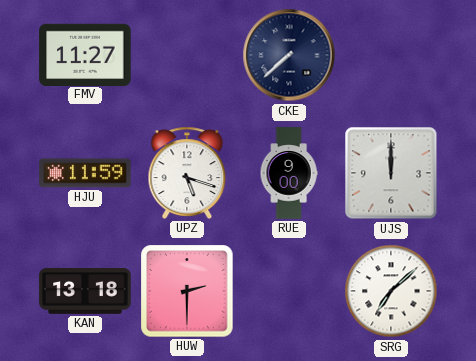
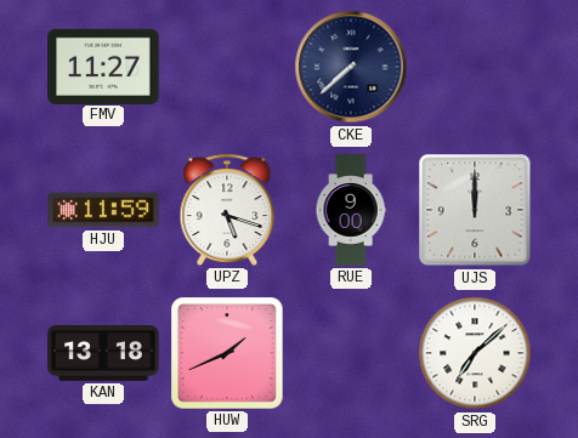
HUW: 2:30 -> 1:41 (227, 353)
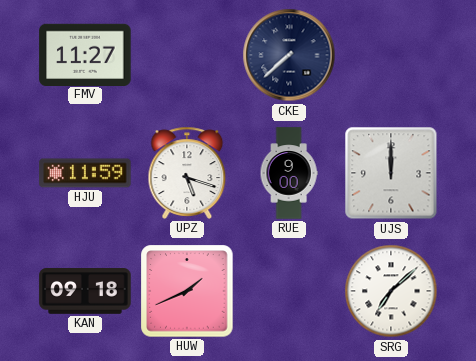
KAN: 13:18 -> 09:18 (85, 292)
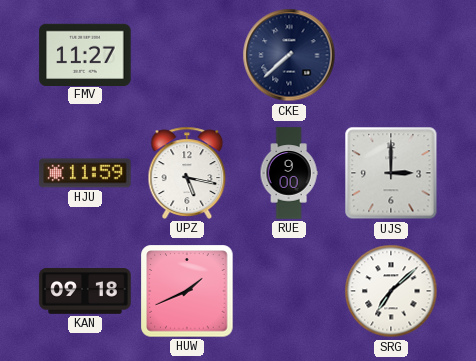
UPZ: 5:18 -> 5:17 (187, 173)
UJS: 12:00 -> 3:00 (391, 173)
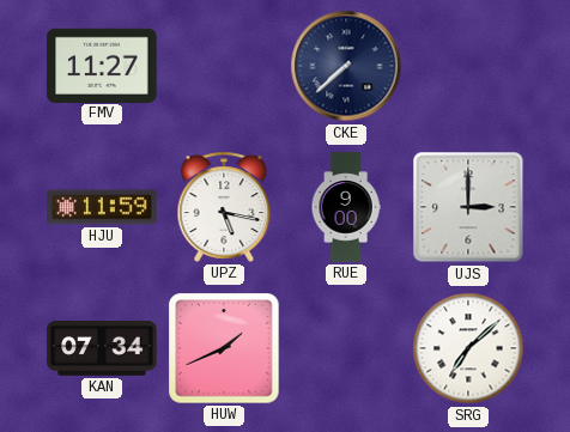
KAN: 09:18 -> 07:34 (102, 349)
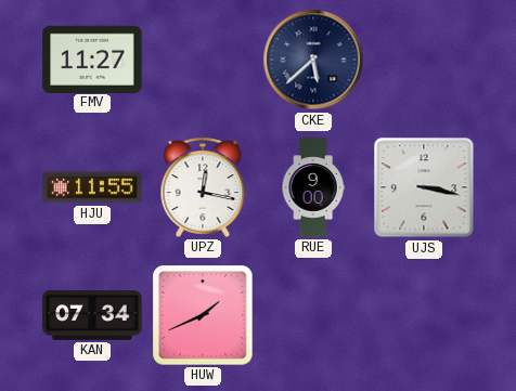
CKE: 7:38 -> 5:38 (313, 60)
HJU: 11:59 -> 11:55 (92, 187)
UPZ: 5:17 -> 12:17 (203, 187)
UJS: 3:00 -> 3:17 (424, 187)
SRG: 7:08 -> none (468, 348)
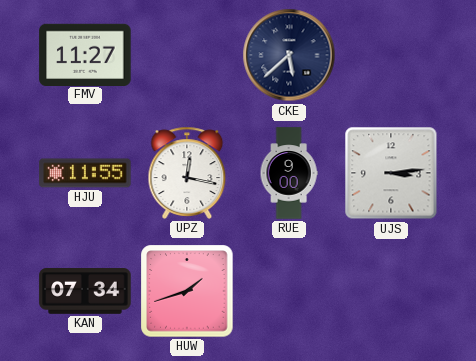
UJS: 3:17 -> 3:14 (391, 173)
HUW: 1:41 -> 1:42 (187, 291)
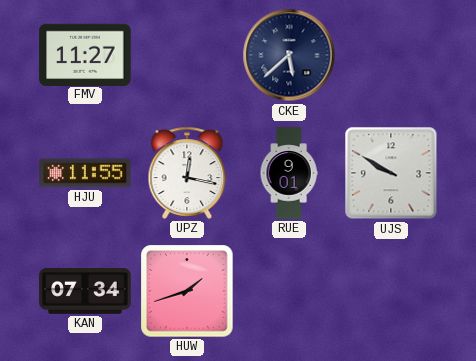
RUE: 9:00 -> 9:01 (289, 173)
UJS: 3:14 -> 9:50 (391, 173)
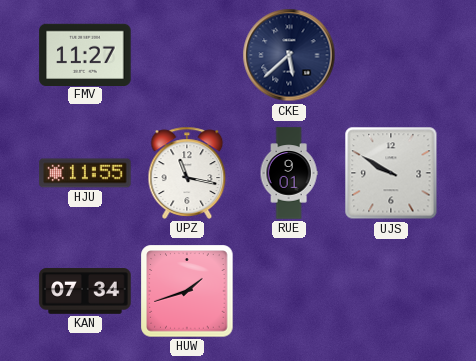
UPZ: 12:17 -> 11:17 (187, 173)
